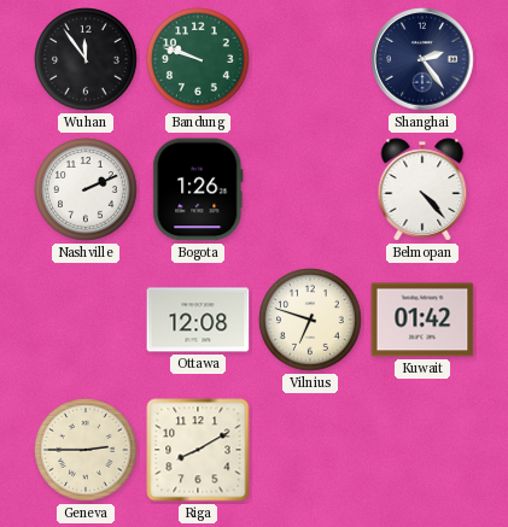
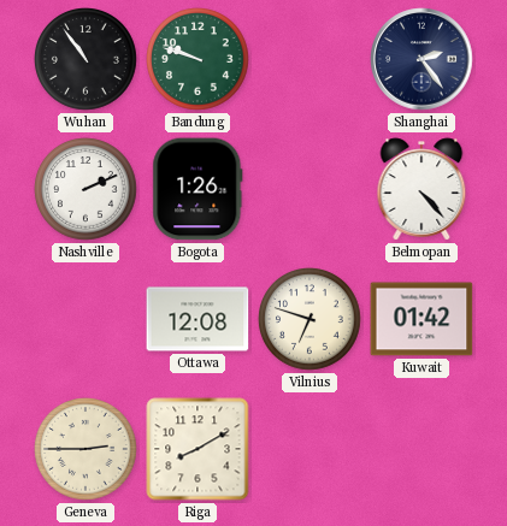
Wuhan: 11:54 -> 10:54 (87, 60)
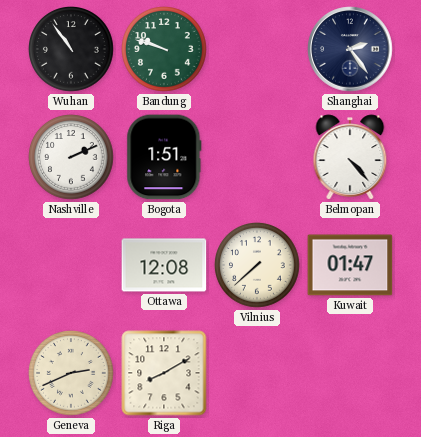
Bogota: 1:26 -> 1:51 (164, 157)
Vilnius: 6:48 -> 7:38 (258, 266)
Kuwait: 01:42 -> 01:47 (350, 265)
Geneva: 2:45 -> 2:41 (72, 374)
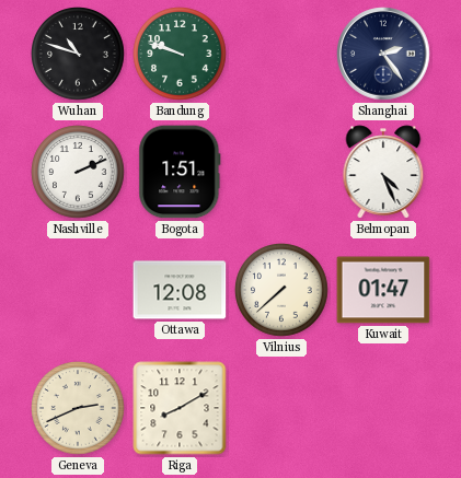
Wuhan: 10:54 -> 10:48 (79, 55)
Belmopan: 4:23 -> 4:26 (383, 172)
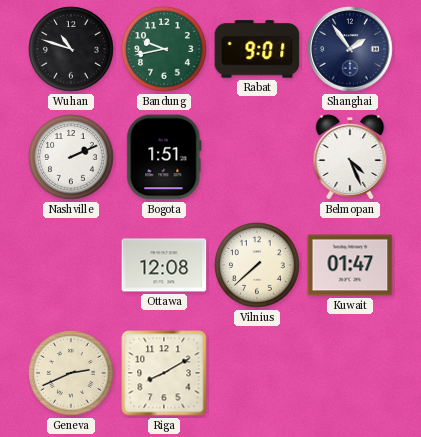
Bandung: 9:48 -> 9:43 (165, 50)
Rabat: none -> 9:01 (257, 49)
Shanghai: 2:24 -> 1:54 (350, 49)
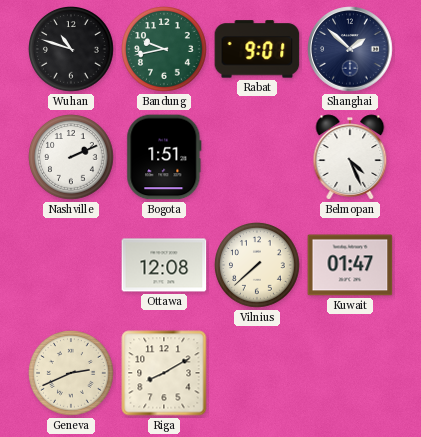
Shanghai: 1:54 -> 1:52 (350, 49)
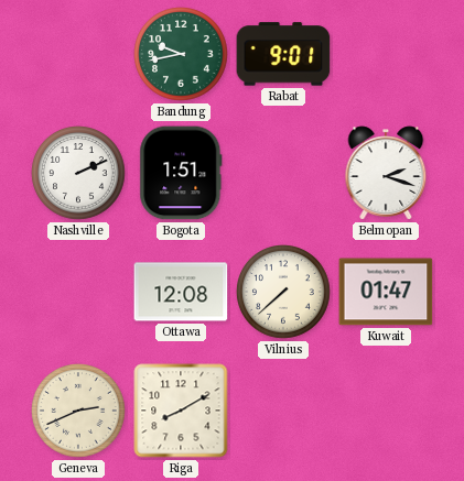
Wuhan: 10:48 -> none (72, 50)
Shanghai: 1:52 -> none (350, 49)
Belmopan: 4:26 -> 2:18 (386, 173)
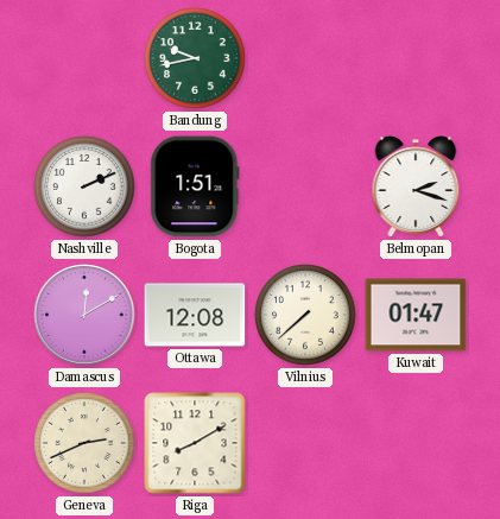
Rabat: 9:01 -> none (283, 54)
Damascus: none -> 12:10 (84, 315)
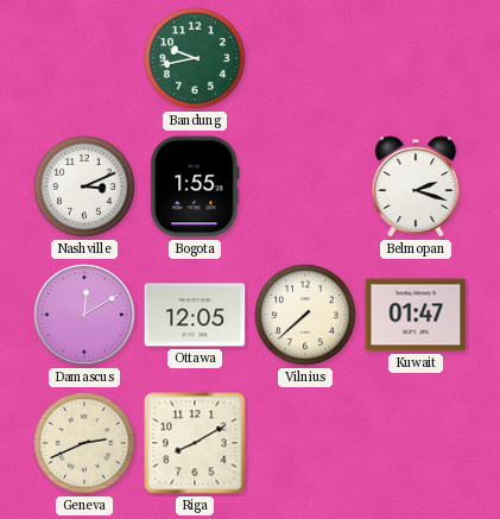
Nashville: 2:11 -> 3:11 (86, 188)
Bogota: 1:51 -> 1:55 (195, 186)
Ottawa: 12:08 -> 12:05 (195, 315)
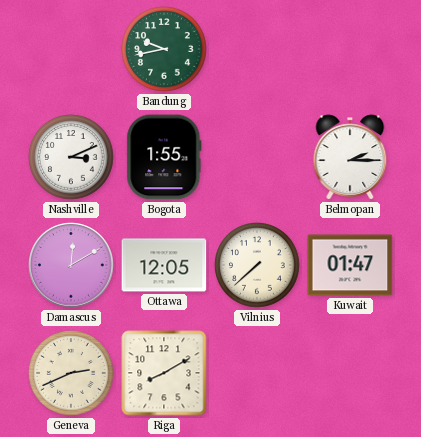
Belmopan: 2:18 -> 2:15 (350, 157)
